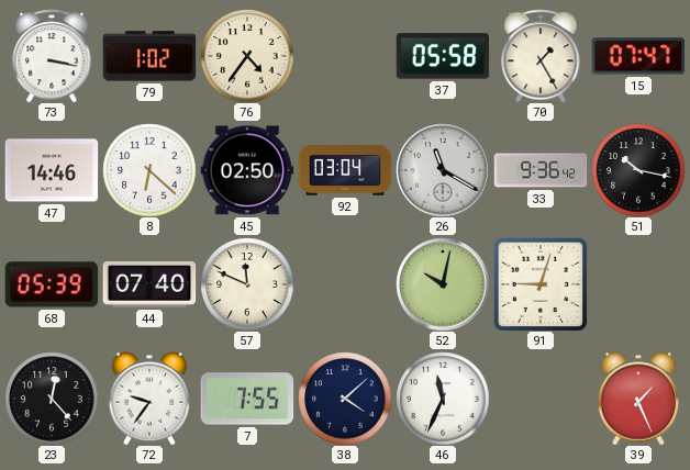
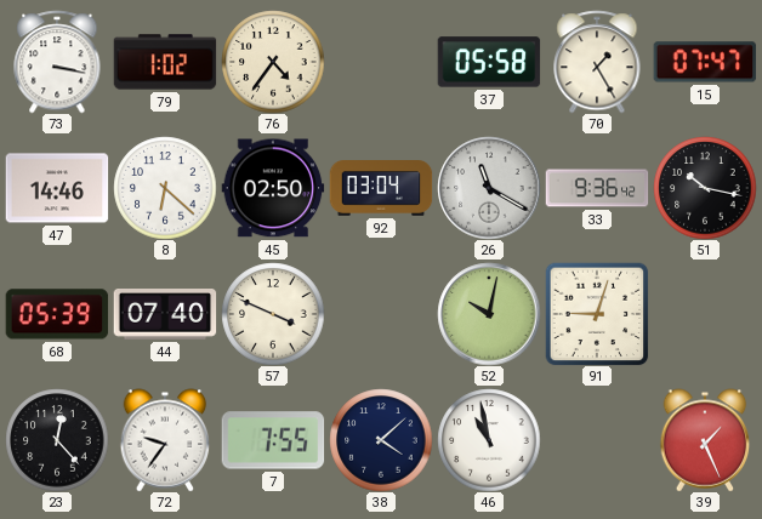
57: 11:49 -> 3:49 (273, 314)
46: 11:34 -> 10:58 (489, 440)
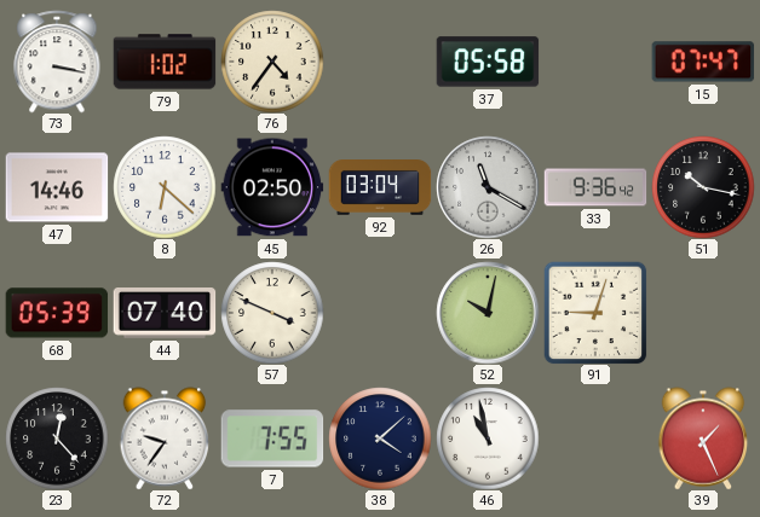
70: 1:25 -> none (597, 62)
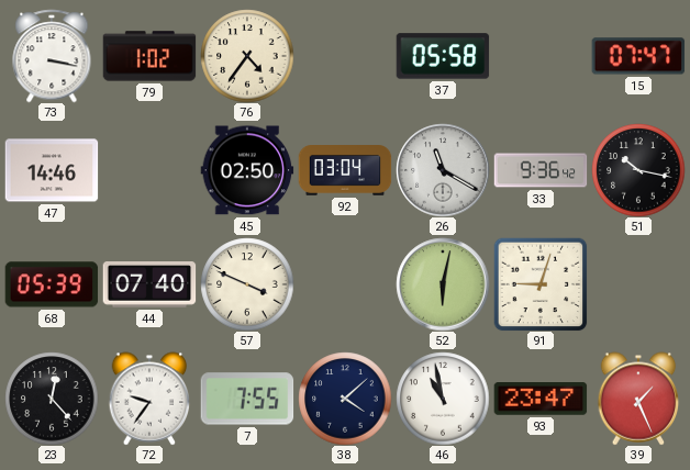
8: 6:22 -> none (165, 187)
52: 10:02 -> 6:02 (443, 284)
93: none -> 23:47 (541, 400)
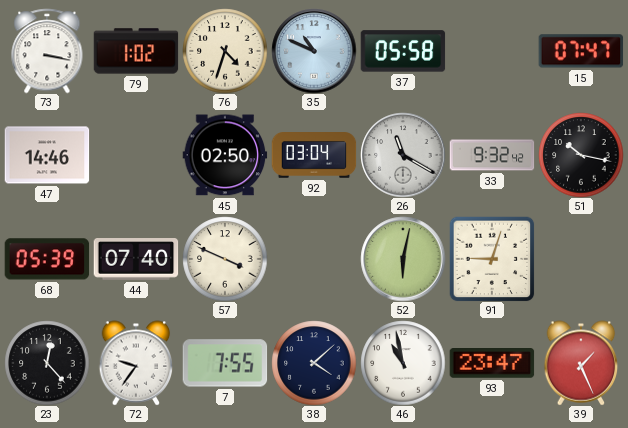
76: 4:36 -> 4:33 (225, 51)
35: none -> 10:49 (314, 51)
33: 9:36 -> 9:32 (492, 155)
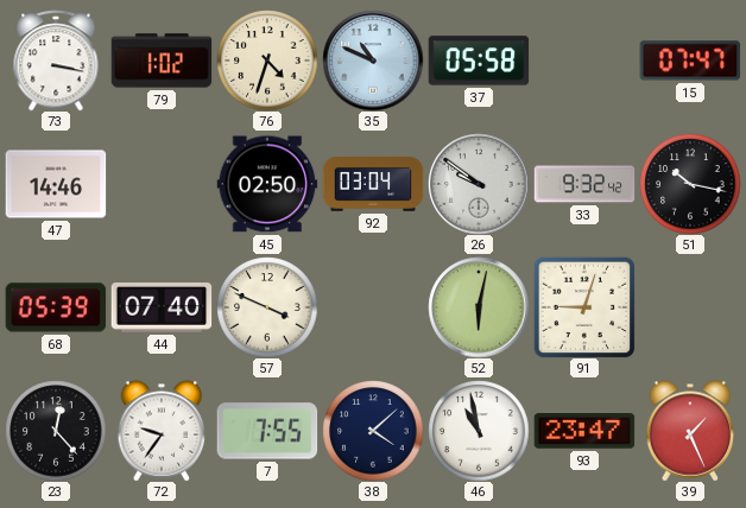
26: 11:20 -> 9:51 (479, 184)
